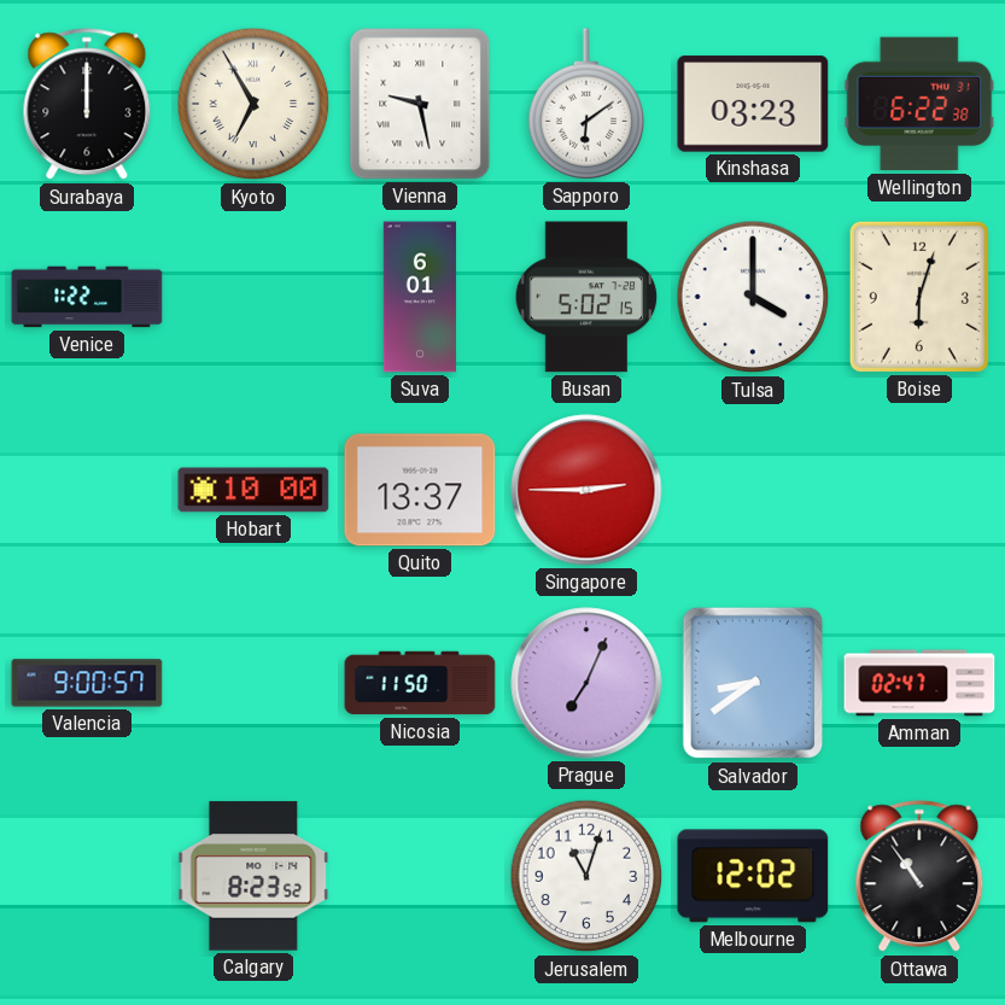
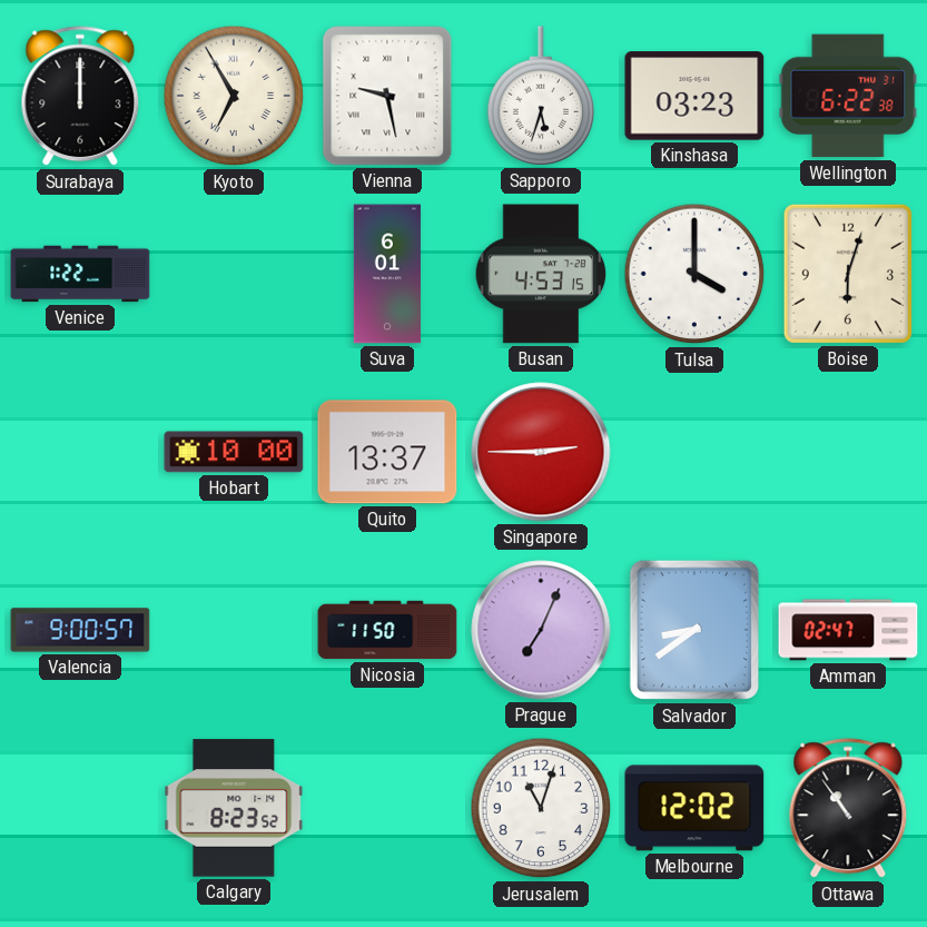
Sapporo: 6:09 -> 5:33 (541, 96)
Busan: 5:02 -> 4:53 (541, 274)
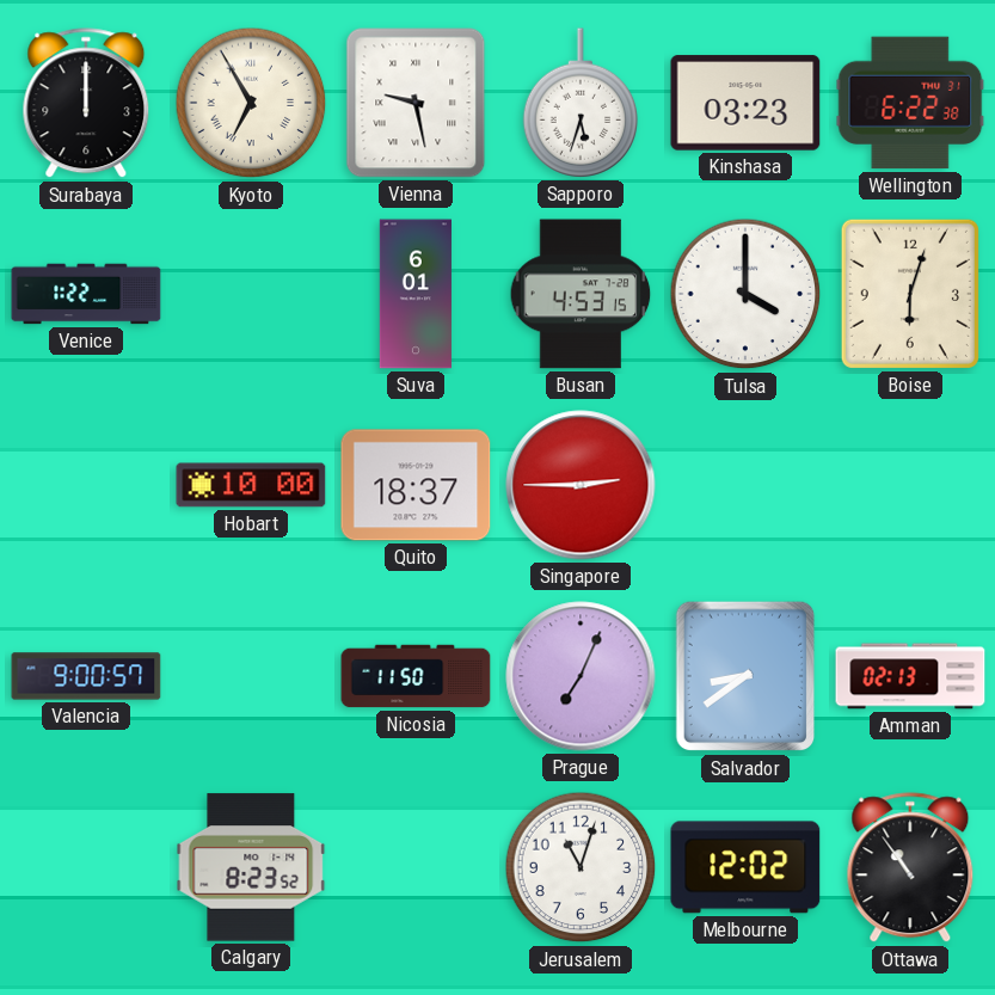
Quito: 13:37 -> 18:37 (416, 485)
Amman: 02:47 -> 02:13 (910, 676)
